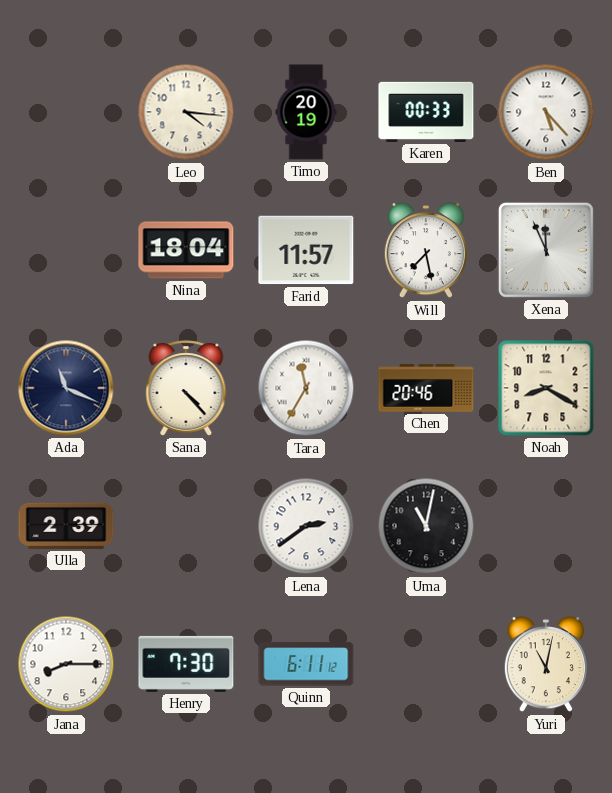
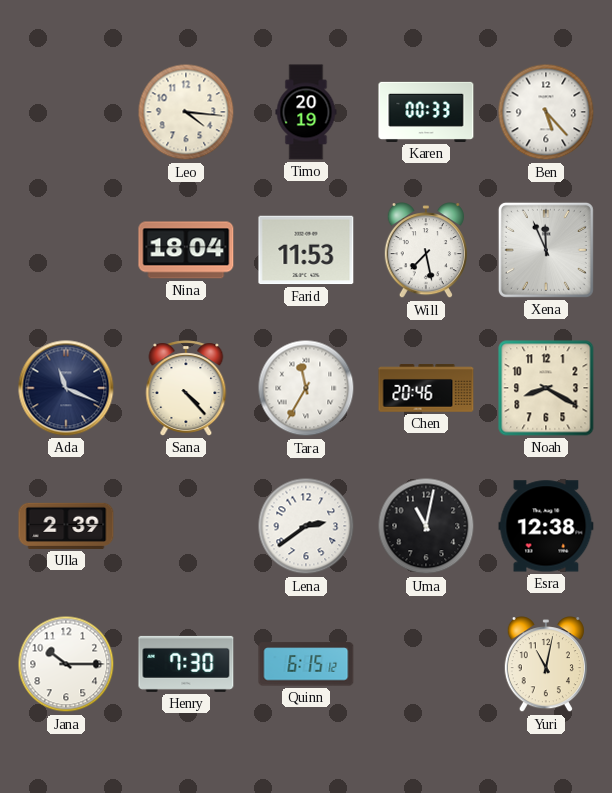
Farid: 11:57 -> 11:53 (306, 250)
Esra: none -> 12:38 (546, 526)
Jana: 8:15 -> 10:15 (66, 664)
Quinn: 6:11 -> 6:15 (306, 664)
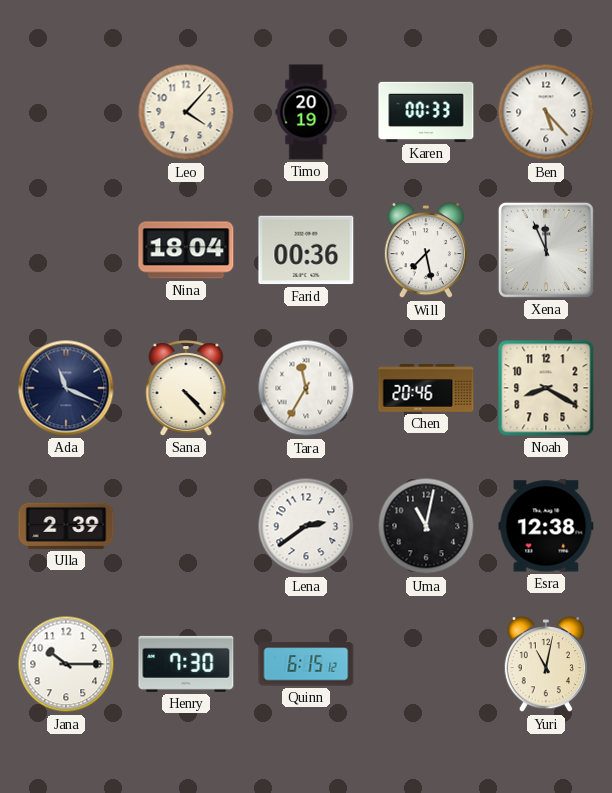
Leo: 4:16 -> 4:07 (186, 112)
Farid: 11:53 -> 00:36 (306, 250)
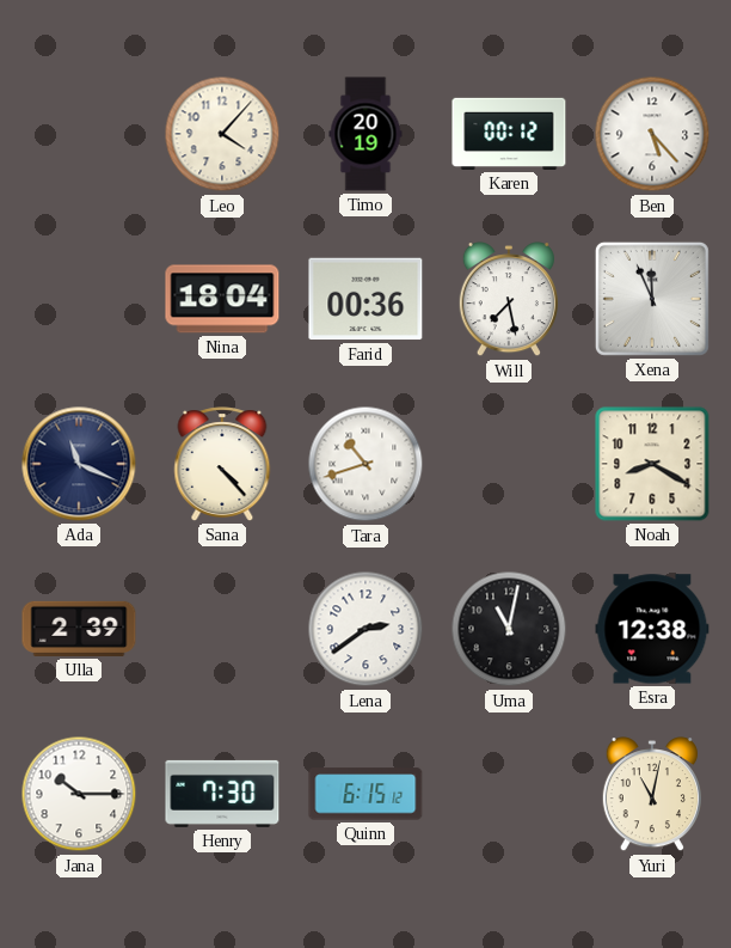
Karen: 00:33 -> 00:12 (509, 134)
Tara: 11:35 -> 10:42 (365, 464)
Chen: 20:46 -> none (426, 388)
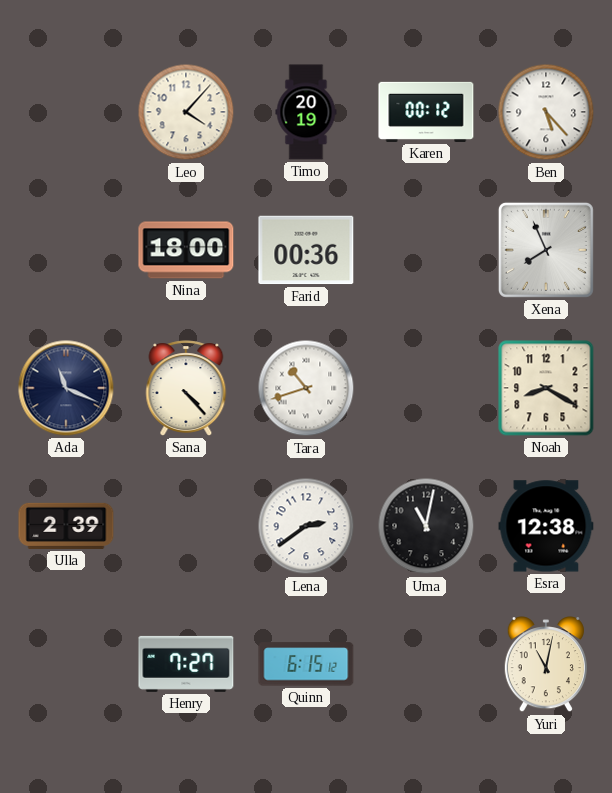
Nina: 18:04 -> 18:00 (186, 250)
Will: 7:28 -> none (509, 300)
Xena: 11:56 -> 7:56 (546, 250)
Jana: 10:15 -> none (79, 794)
Henry: 7:30 -> 7:27 (186, 664)
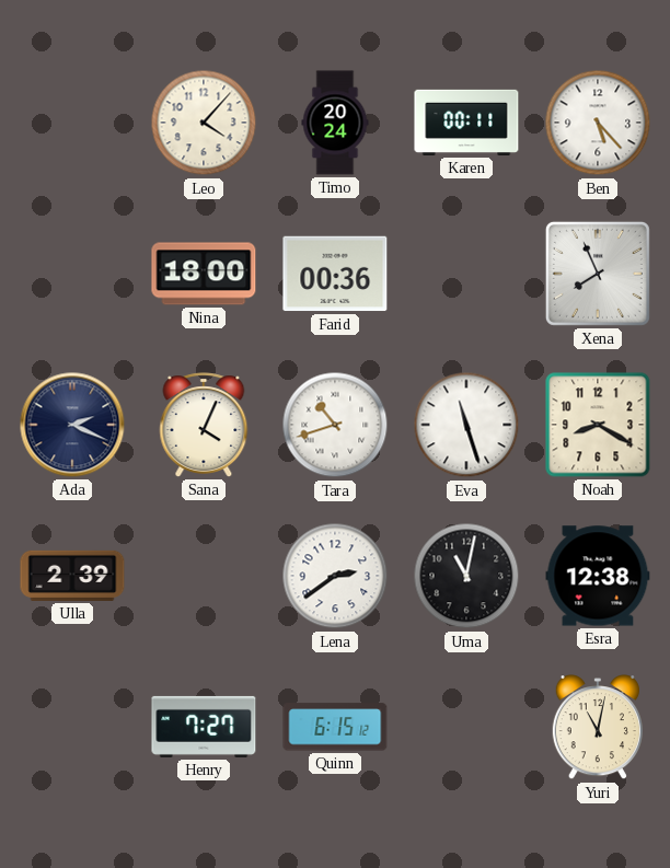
Timo: 20:19 -> 20:24 (335, 123)
Karen: 00:12 -> 00:11 (466, 123)
Ada: 11:19 -> 2:19 (72, 425)
Sana: 4:23 -> 4:04 (204, 425)
Eva: none -> 11:27 (466, 425)
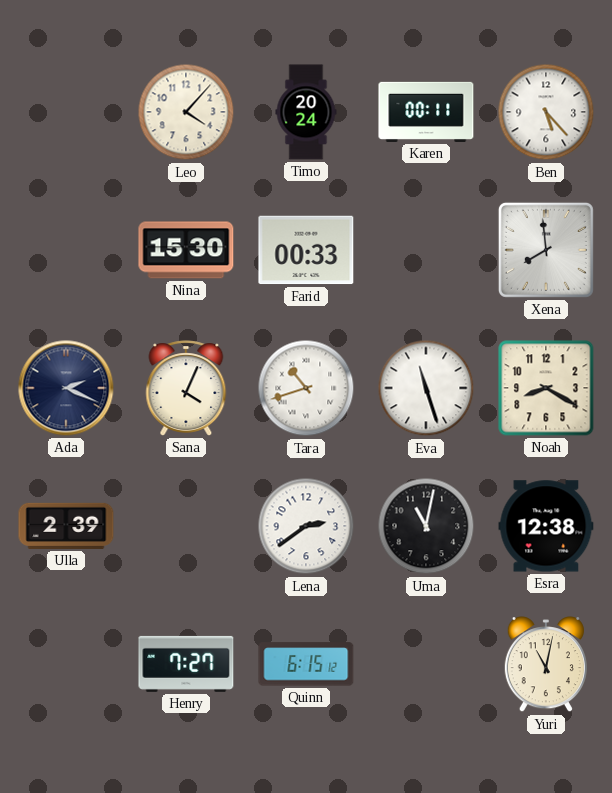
Nina: 18:00 -> 15:30 (186, 250)
Farid: 00:36 -> 00:33 (306, 250)
Xena: 7:56 -> 7:59 (546, 250)
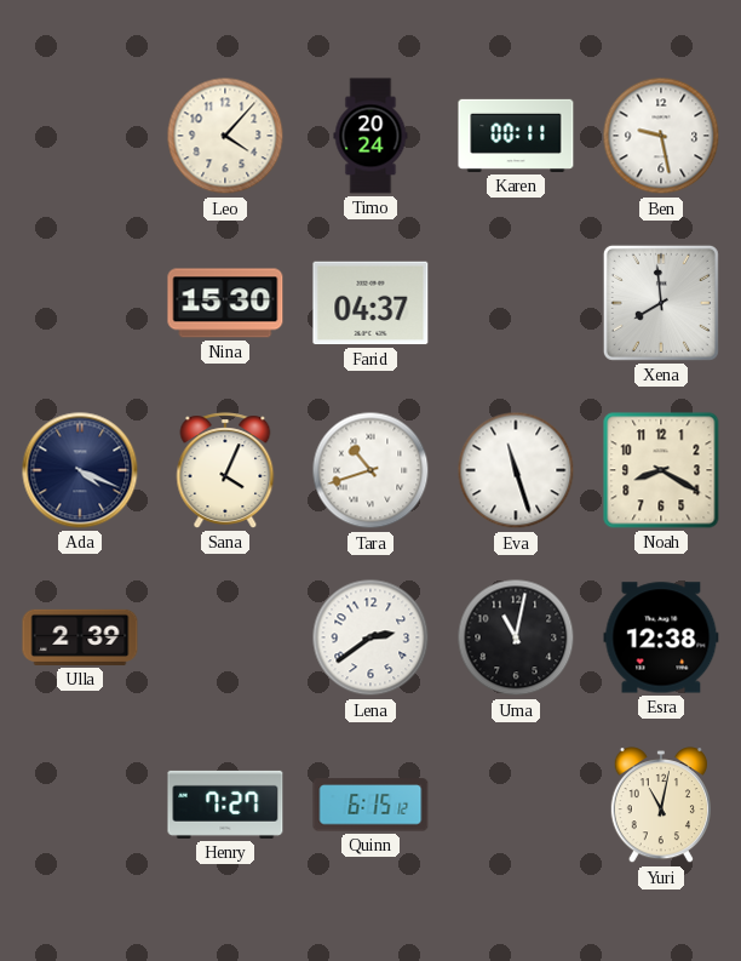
Ben: 5:23 -> 9:28 (661, 136)
Farid: 00:33 -> 04:37 (370, 303)
Ada: 2:19 -> 4:19 (80, 470)
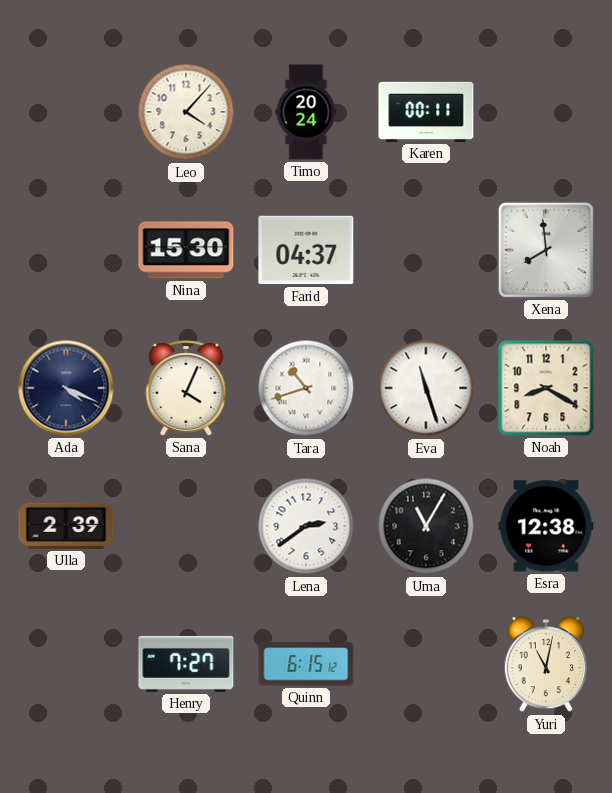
Ben: 9:28 -> none (661, 136)
Uma: 11:02 -> 11:05 (426, 526)
